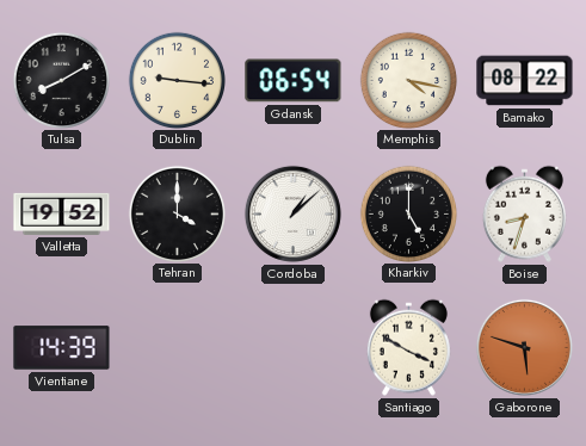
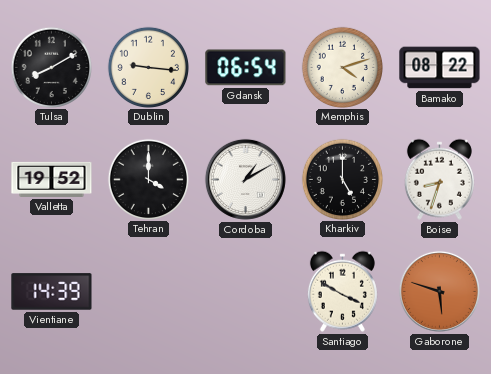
Memphis: 4:17 -> 4:12 (342, 67)
Cordoba: 1:08 -> 1:10 (245, 179)
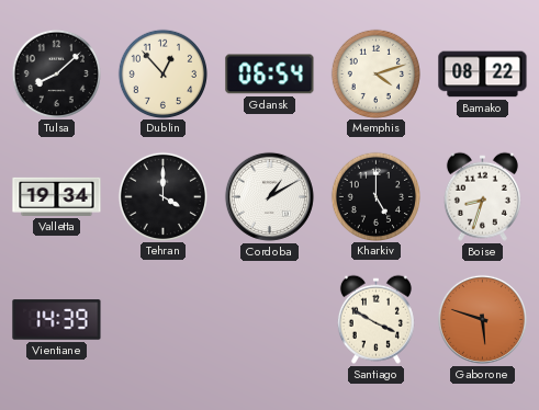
Tulsa: 8:10 -> 8:08 (56, 73)
Dublin: 9:16 -> 12:53 (162, 73)
Valletta: 19:52 -> 19:34 (57, 196)
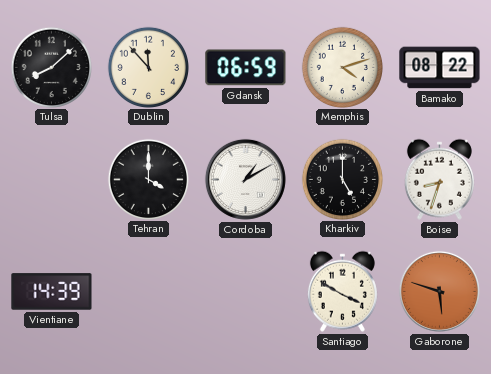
Dublin: 12:53 -> 11:53 (148, 67)
Gdansk: 06:54 -> 06:59 (246, 68)
Valletta: 19:34 -> none (57, 196)
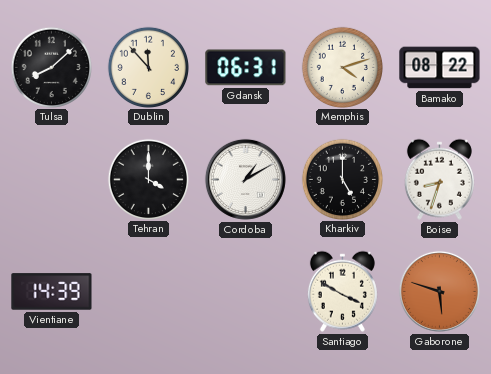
Gdansk: 06:59 -> 06:31 (246, 68)
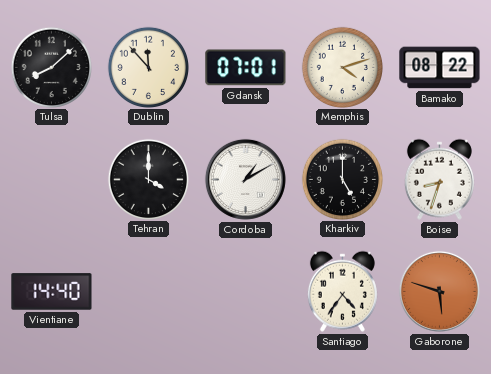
Gdansk: 06:31 -> 07:01 (246, 68)
Vientiane: 14:39 -> 14:40 (52, 292)
Santiago: 3:50 -> 4:36 (342, 291)
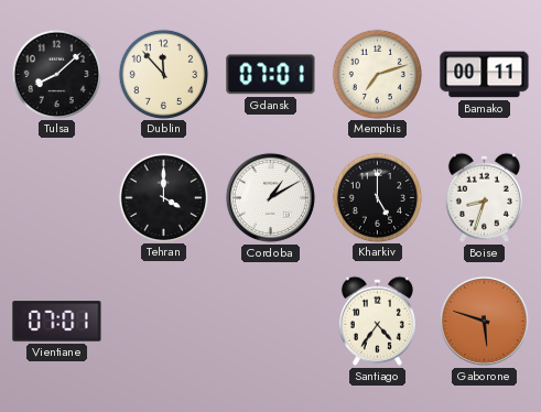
Memphis: 4:12 -> 7:12 (377, 74)
Bamako: 08:22 -> 00:11 (485, 75)
Vientiane: 14:40 -> 07:01 (57, 322)
